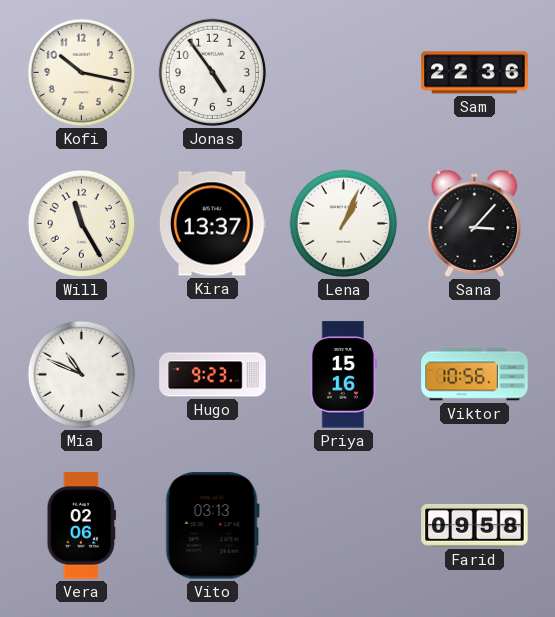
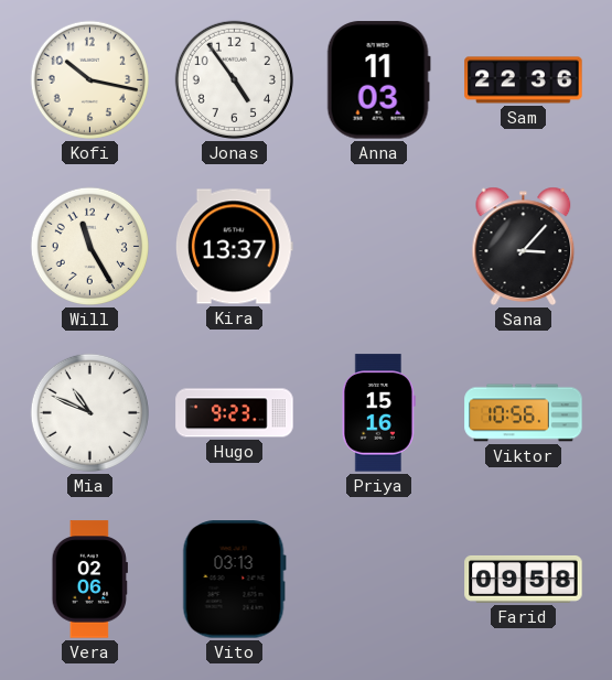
Anna: none -> 11:03 (378, 80)
Lena: 1:04 -> none (343, 223)
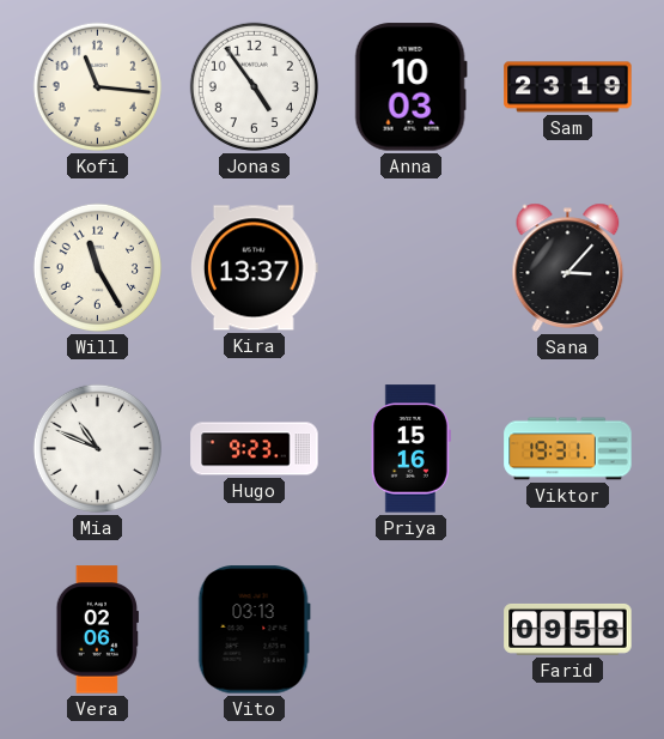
Kofi: 10:17 -> 11:16 (97, 86)
Anna: 11:03 -> 10:03 (410, 87)
Sam: 22:36 -> 23:19 (568, 87)
Viktor: 10:56 -> 19:31 (568, 449)
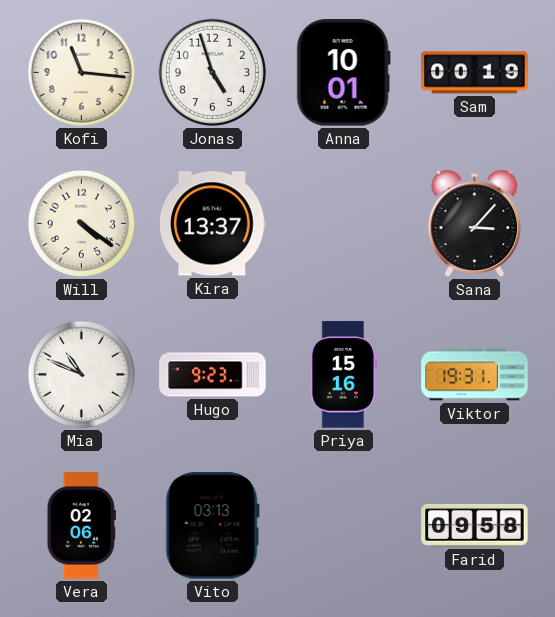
Jonas: 4:54 -> 4:57 (212, 72)
Anna: 10:03 -> 10:01 (343, 73)
Sam: 23:19 -> 00:19 (475, 73)
Will: 11:25 -> 4:21 (81, 223)
